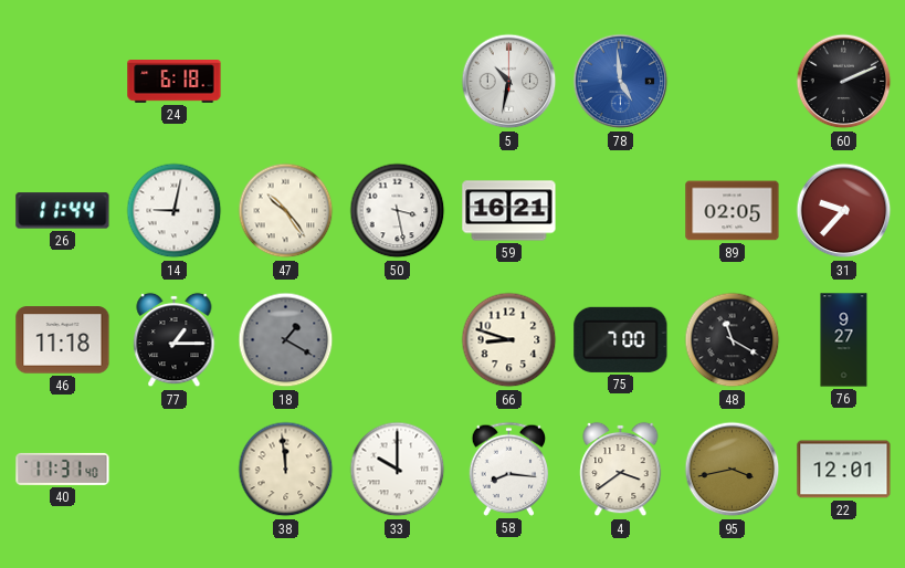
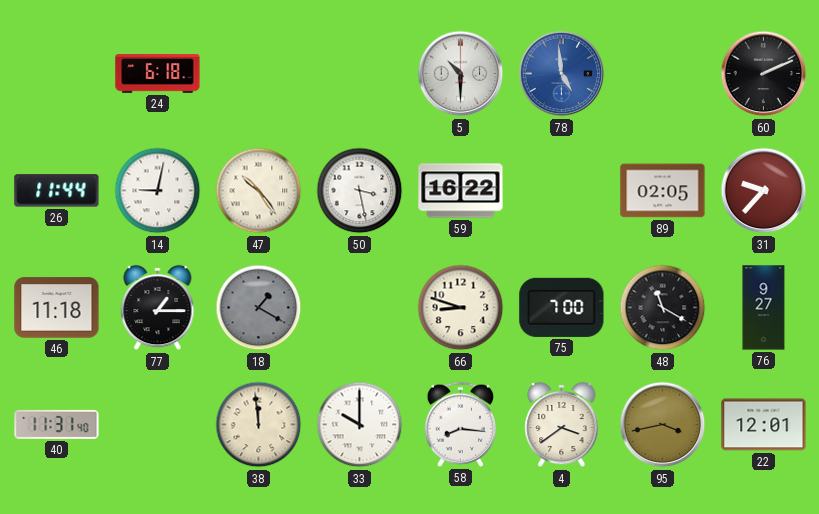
5: 10:32 -> 10:30 (461, 74)
59: 16:21 -> 16:22 (461, 191)
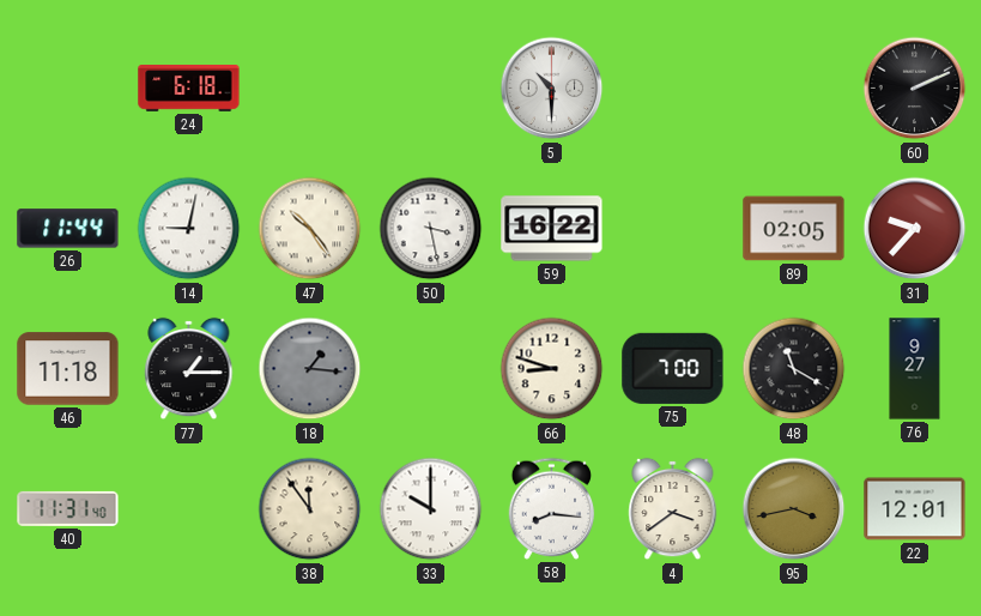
78: 4:59 -> none (562, 74)
18: 1:20 -> 1:16 (310, 369)
38: 11:59 -> 11:54 (310, 509)
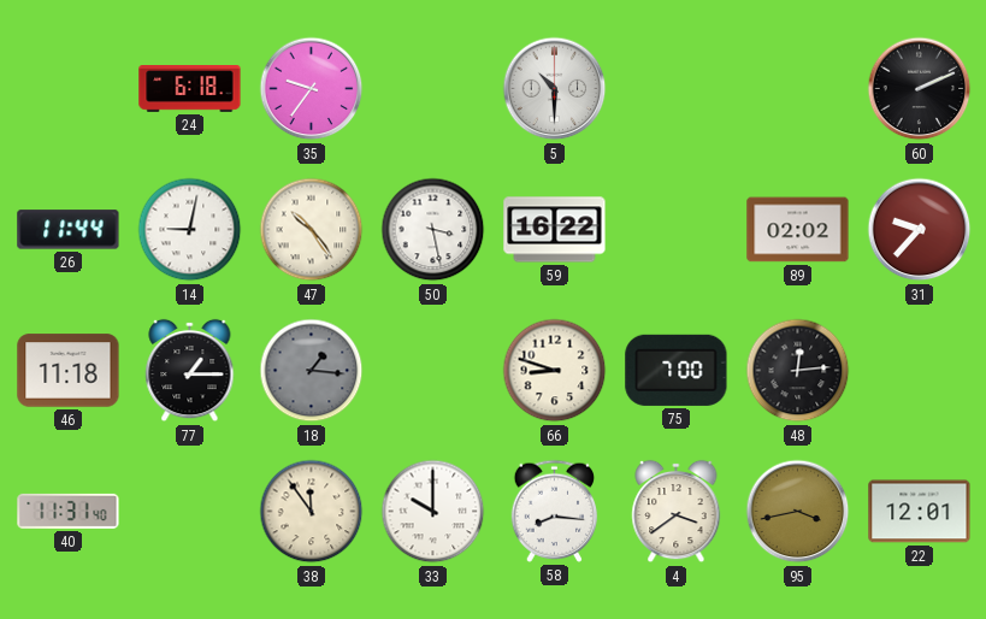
35: none -> 9:36 (312, 89)
89: 02:05 -> 02:02 (798, 230)
48: 11:20 -> 12:14 (798, 371)
76: 9:27 -> none (915, 369)
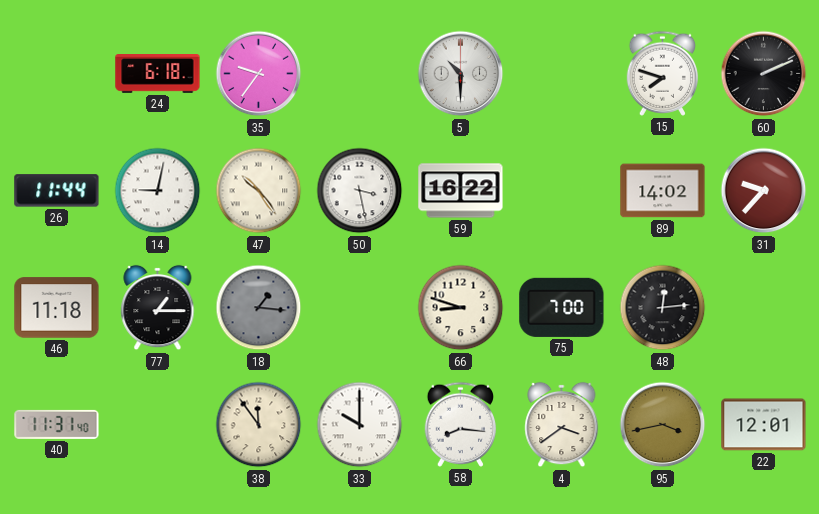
15: none -> 7:48 (663, 73)
89: 02:02 -> 14:02 (663, 191)
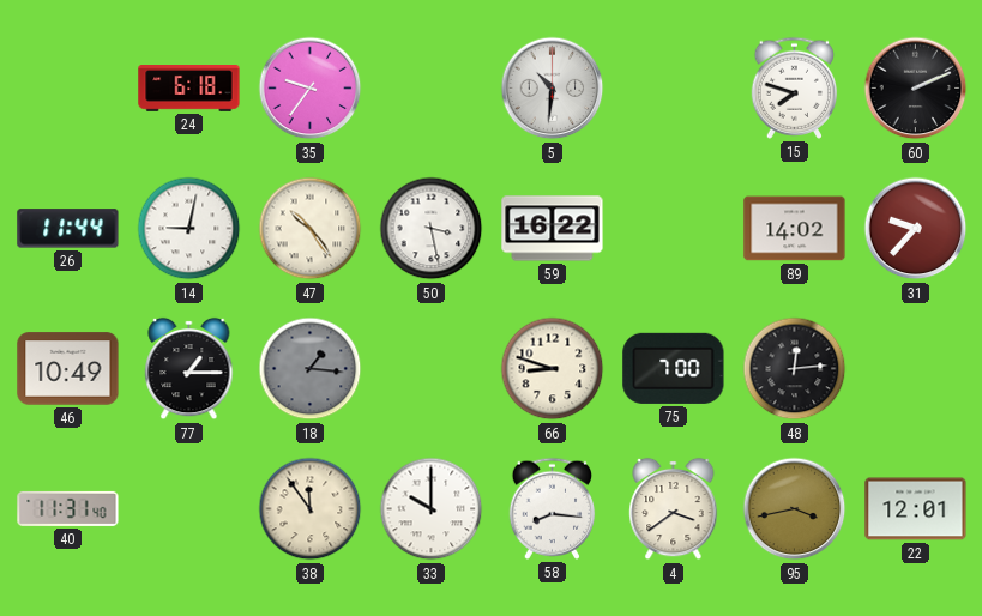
5: 10:30 -> 10:31 (553, 89)
46: 11:18 -> 10:49 (68, 369)
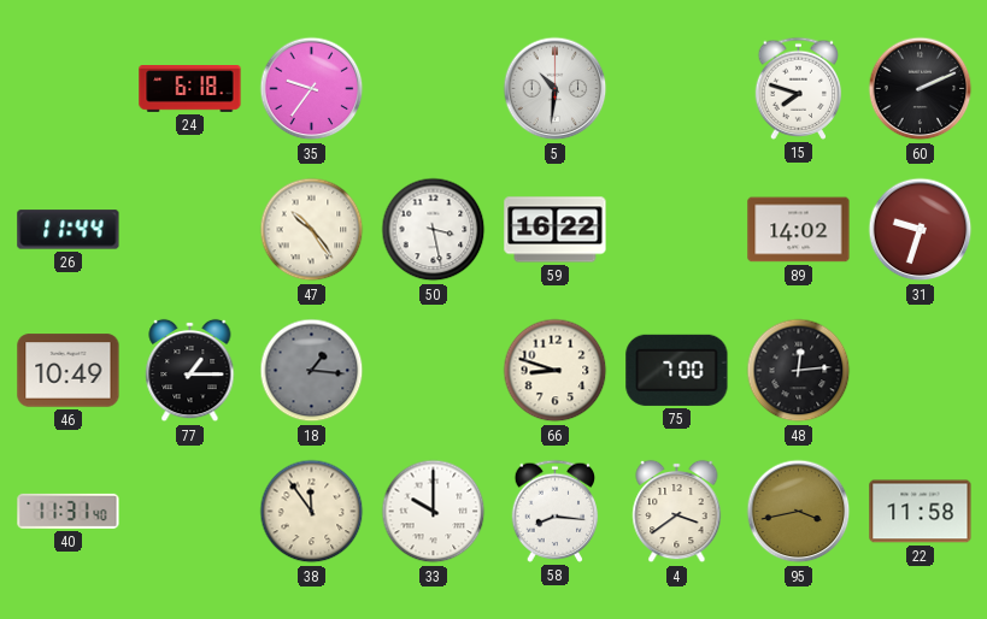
14: 9:02 -> none (189, 229)
31: 9:37 -> 9:33 (921, 230)
22: 12:01 -> 11:58 (921, 512)
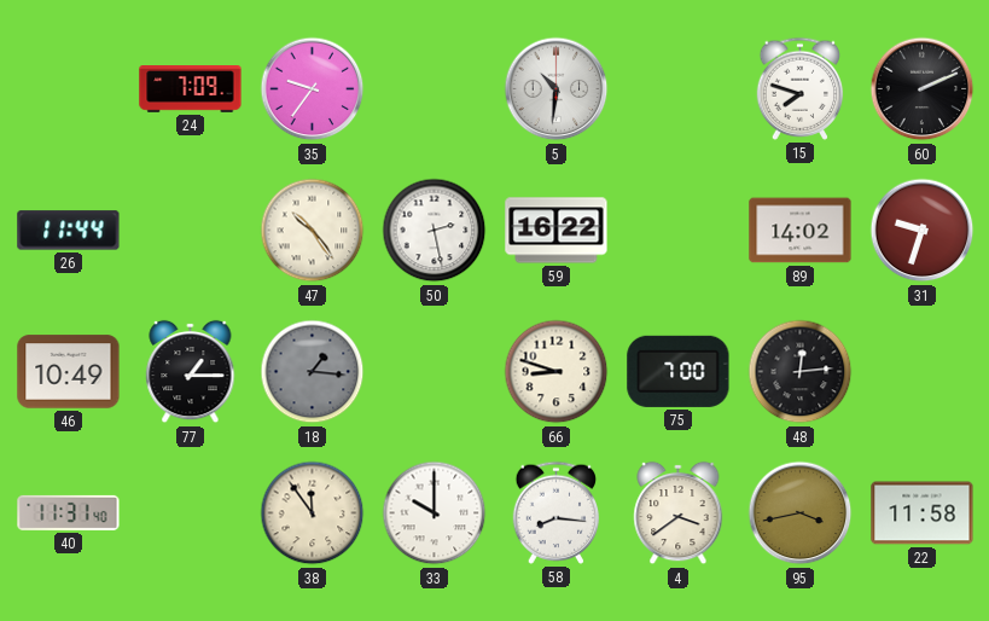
24: 6:18 -> 7:09 (191, 89)
50: 3:28 -> 2:28 (435, 231)
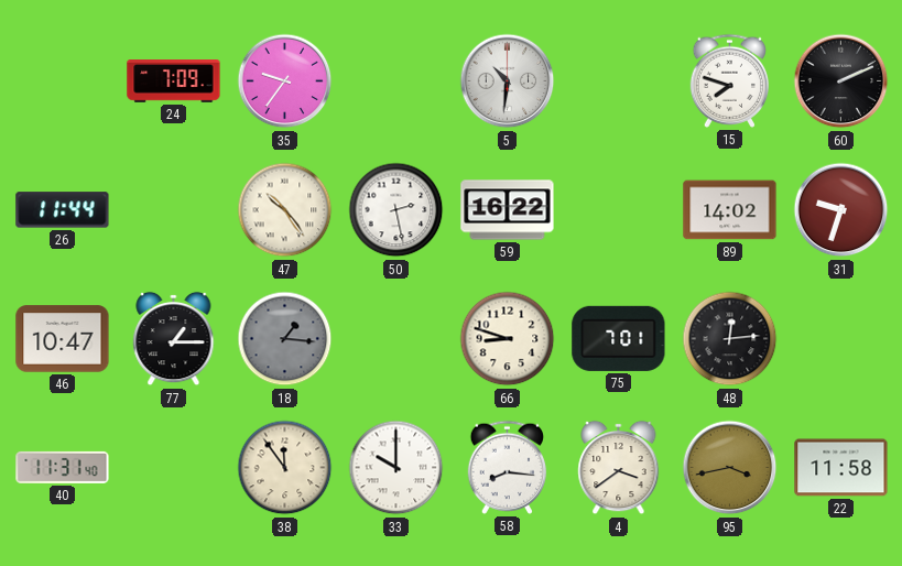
46: 10:49 -> 10:47 (63, 339)
75: 7:00 -> 7:01 (619, 338)
